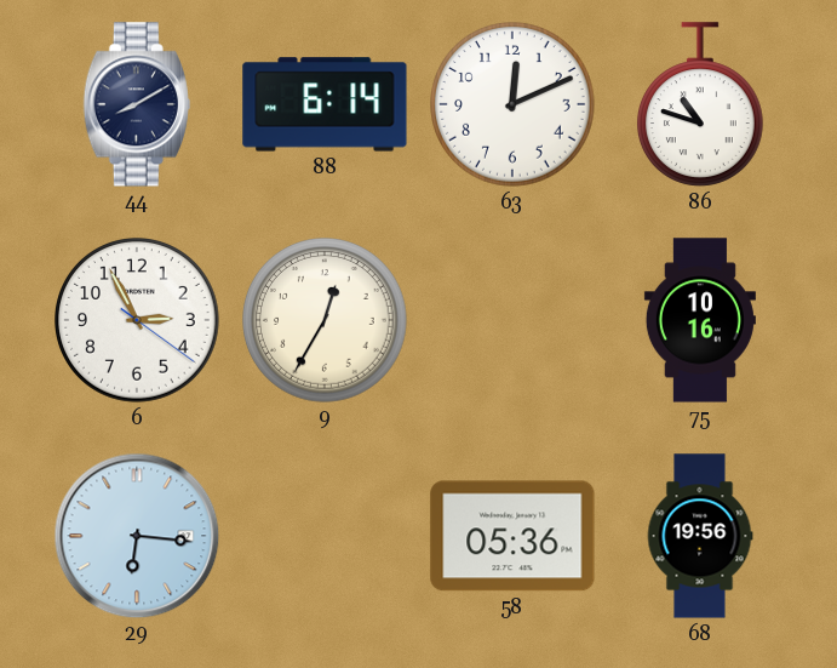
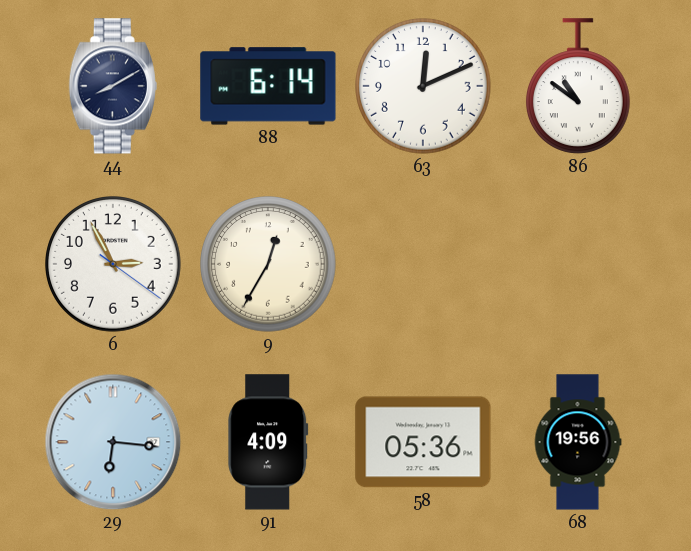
86: 10:48 -> 10:51 (578, 86)
75: 10:16 -> none (700, 320)
91: none -> 4:09 (268, 442)
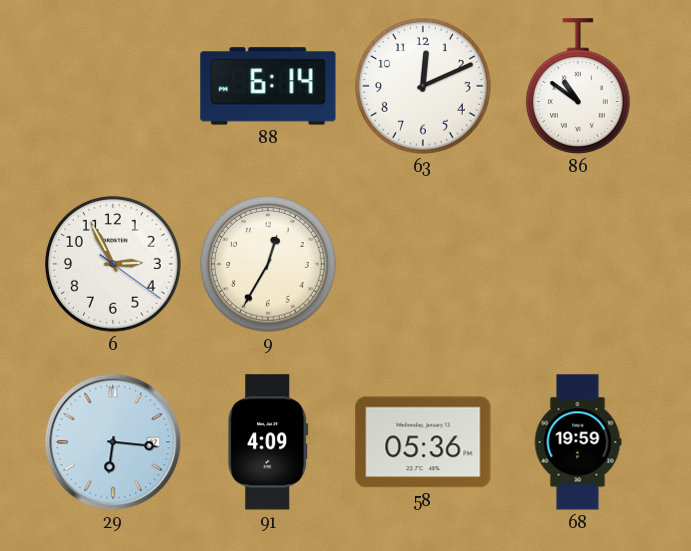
44: 8:10 -> none (113, 86)
68: 19:56 -> 19:59 (578, 442)
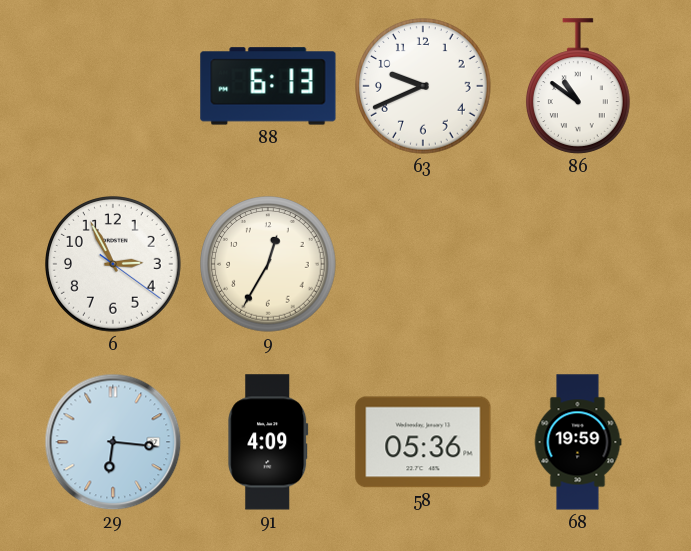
88: 6:14 -> 6:13 (268, 86)
63: 12:11 -> 9:41 (424, 87)
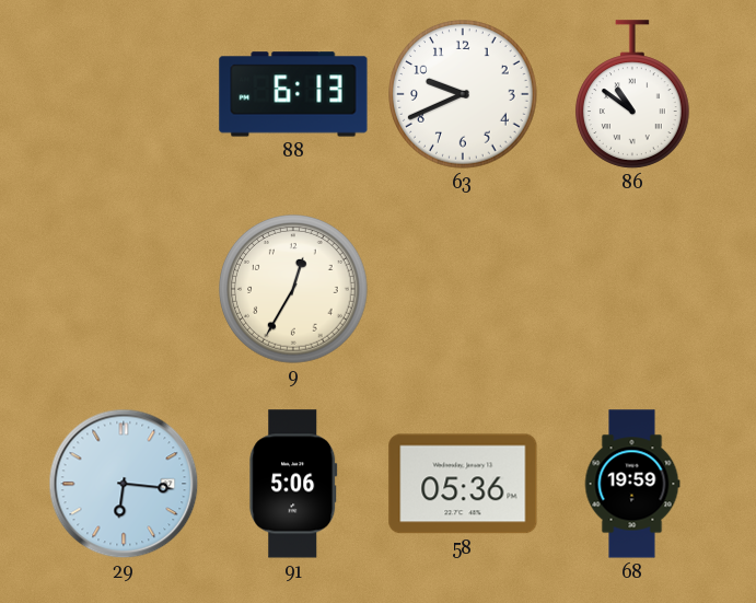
6: 2:55 -> none (114, 265)
91: 4:09 -> 5:06 (293, 484)
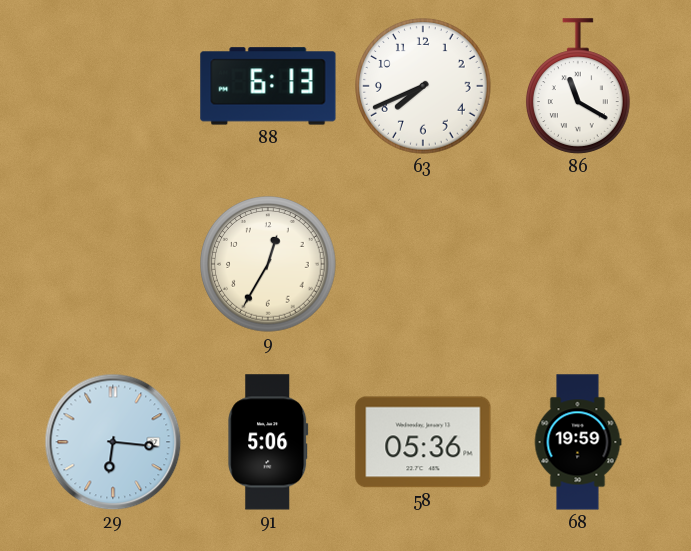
63: 9:41 -> 7:41 (424, 87)
86: 10:51 -> 11:20 (578, 86)
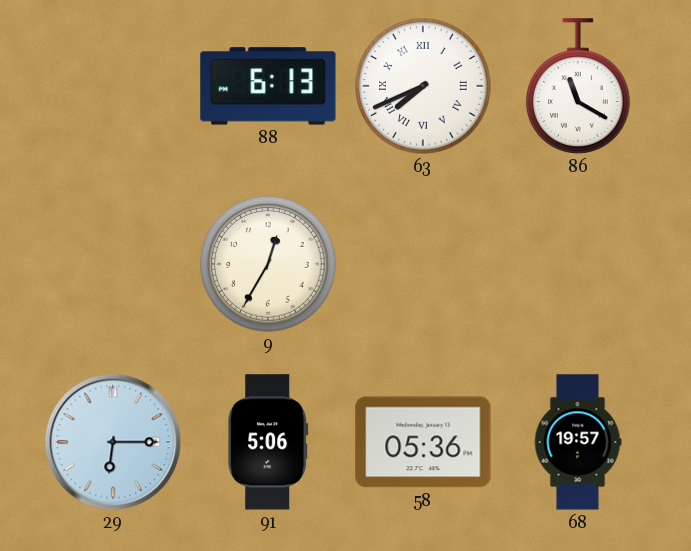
63 numerals: Arabic -> Roman (424, 87)
29: 6:16 -> 6:15 (113, 442)
68: 19:59 -> 19:57 (578, 442)
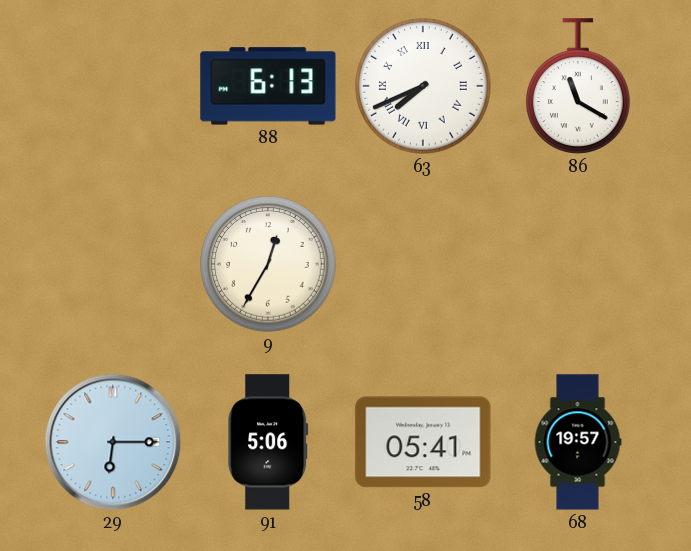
58: 05:36 -> 05:41 (423, 442)
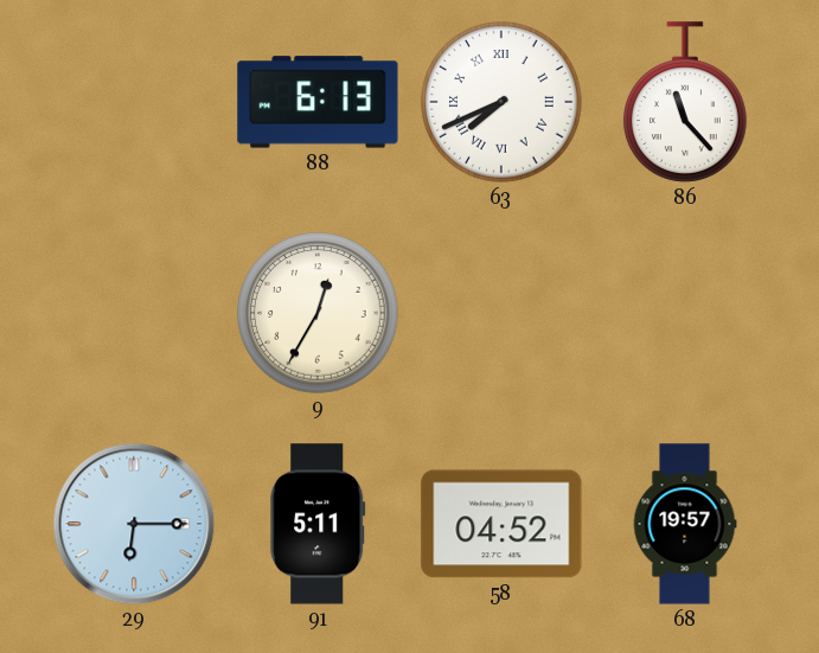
86: 11:20 -> 11:23 (685, 102)
91: 5:06 -> 5:11 (318, 524)
58: 05:41 -> 04:52 (501, 524)
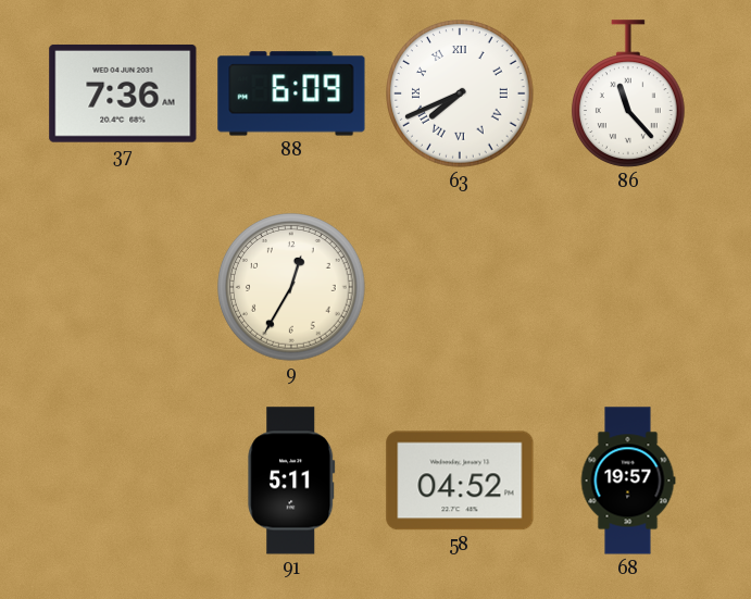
37: none -> 7:36 (123, 93)
88: 6:13 -> 6:09 (291, 93)
29: 6:15 -> none (134, 524)
